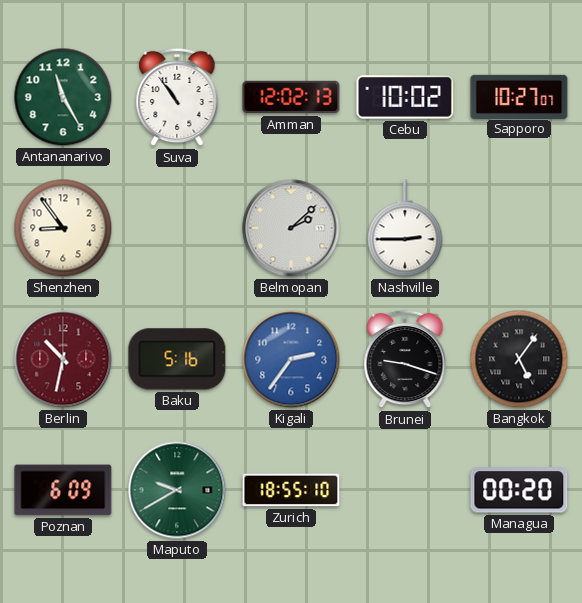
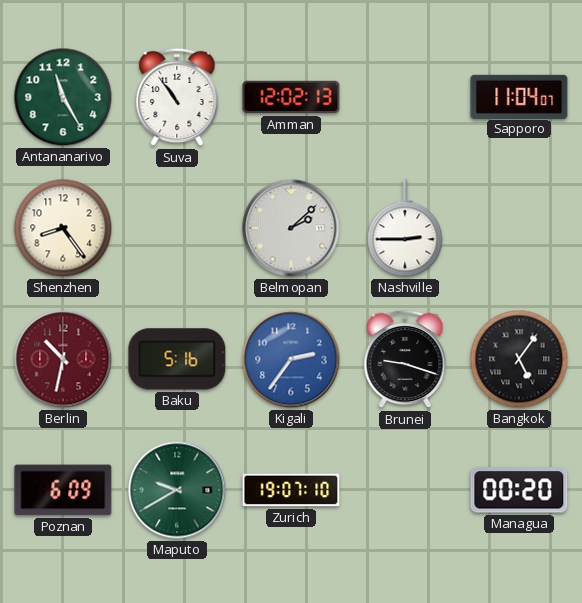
Cebu: 10:02 -> none (405, 97)
Sapporo: 10:27 -> 11:04 (519, 96)
Shenzhen: 8:54 -> 8:24 (63, 228)
Zurich: 18:55 -> 19:07 (291, 490)
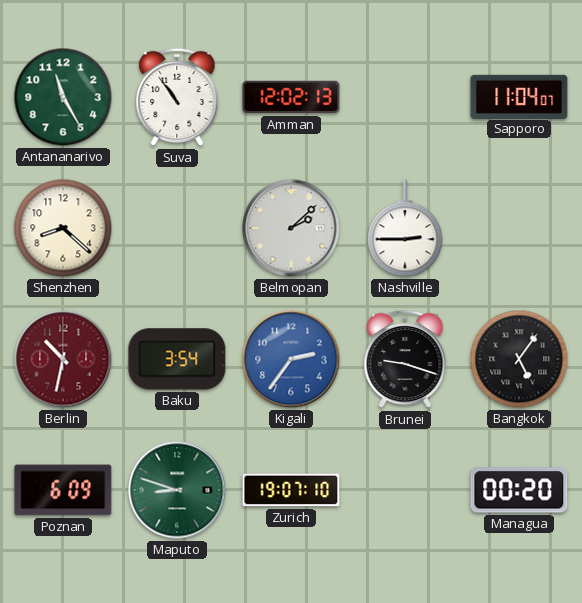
Shenzhen: 8:24 -> 8:22 (63, 228)
Baku: 5:16 -> 3:54 (177, 359)
Maputo: 9:40 -> 8:48 (177, 490)
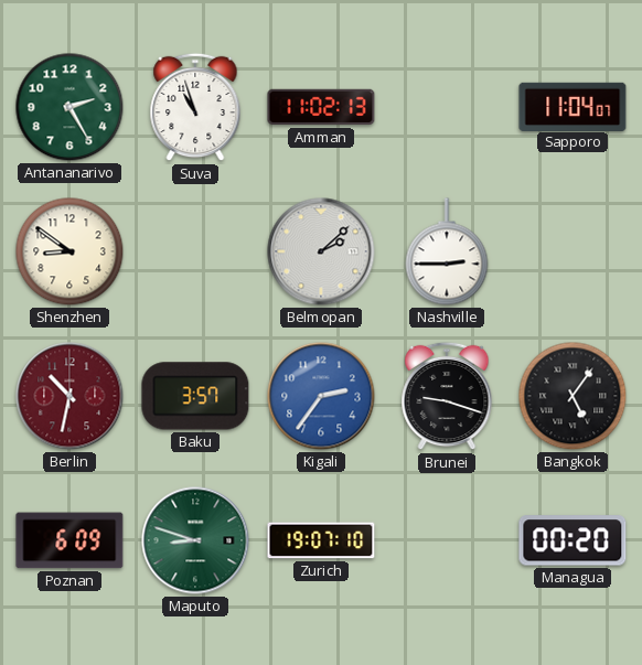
Antananarivo: 11:25 -> 2:25 (69, 107)
Suva: 10:54 -> 10:57 (195, 107)
Amman: 12:02 -> 11:02 (321, 107)
Shenzhen: 8:22 -> 8:51 (69, 251)
Baku: 3:54 -> 3:57 (195, 396)
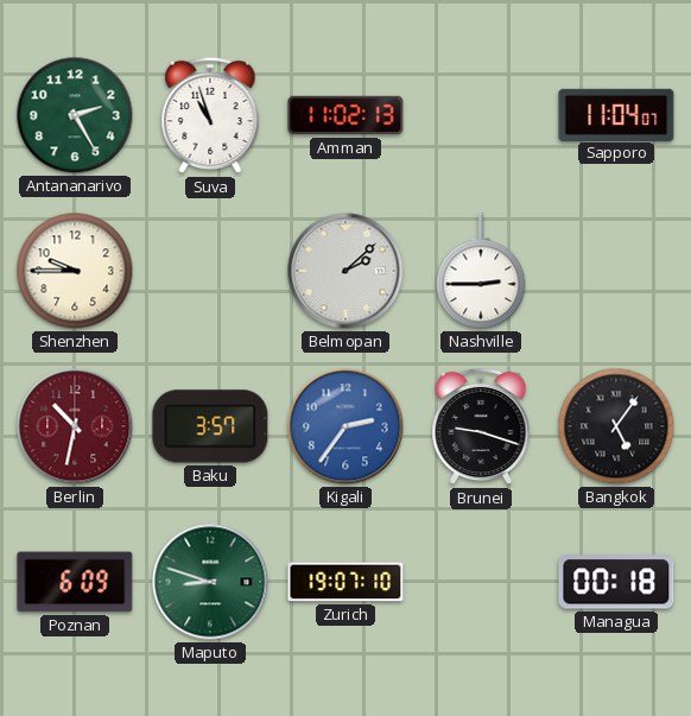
Shenzhen: 8:51 -> 9:45 (75, 271)
Managua: 00:20 -> 00:18 (616, 582)
